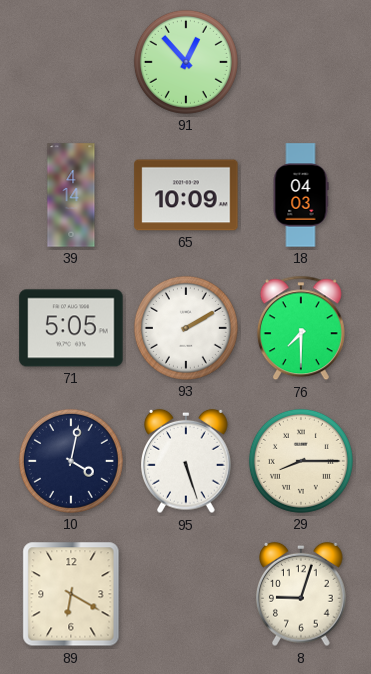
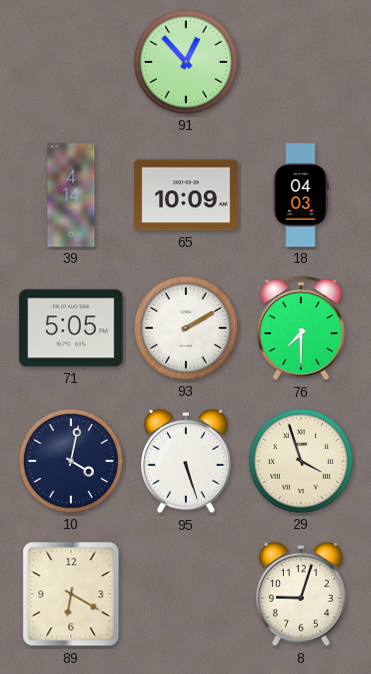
29: 8:15 -> 3:57 (301, 461)
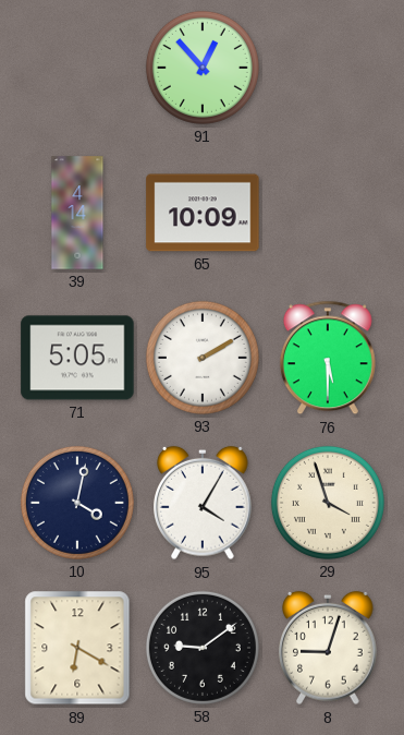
18: 04:03 -> none (301, 195)
76: 7:30 -> 5:30 (328, 358)
95: 5:27 -> 4:05 (203, 503)
58: none -> 9:09 (203, 648)
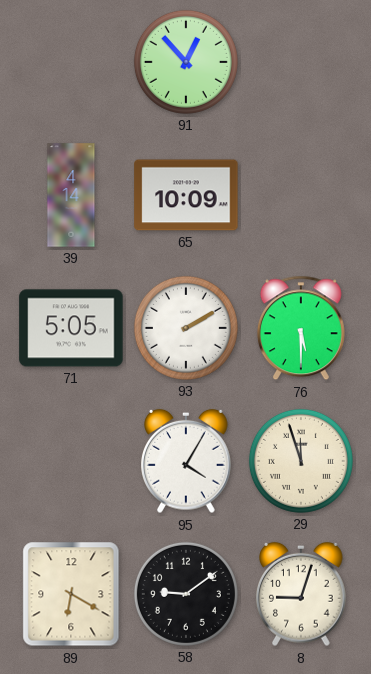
10: 4:02 -> none (77, 503)
29: 3:57 -> 11:57 (301, 461)
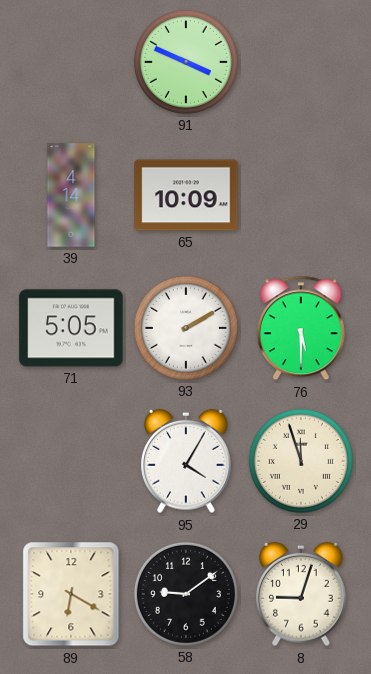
91: 12:53 -> 3:49 (186, 62)
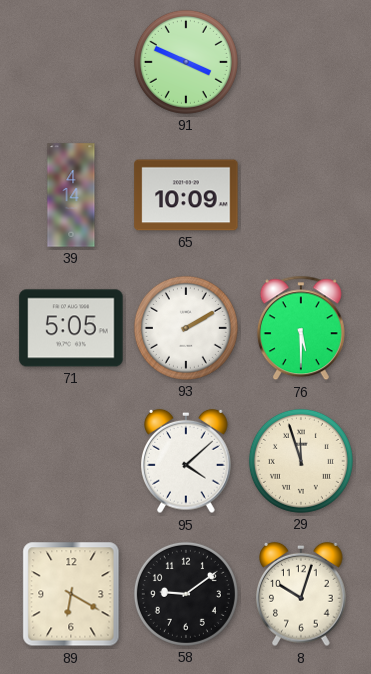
95: 4:05 -> 4:08 (186, 461)
8: 9:03 -> 10:03 (301, 594)
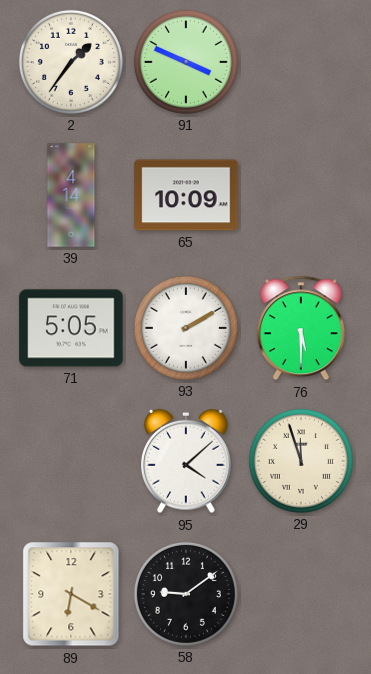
2: none -> 1:36 (71, 62)
8: 10:03 -> none (301, 594)
